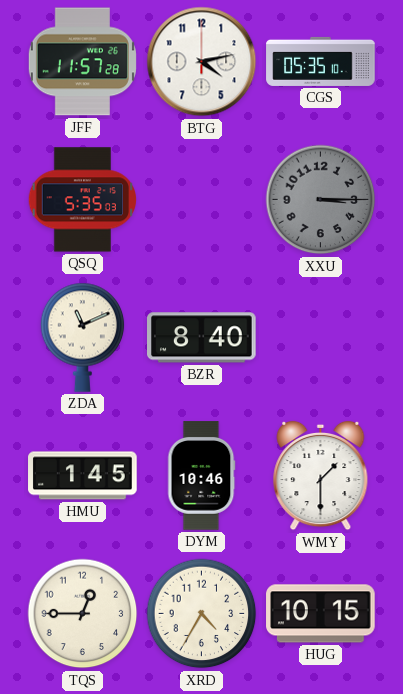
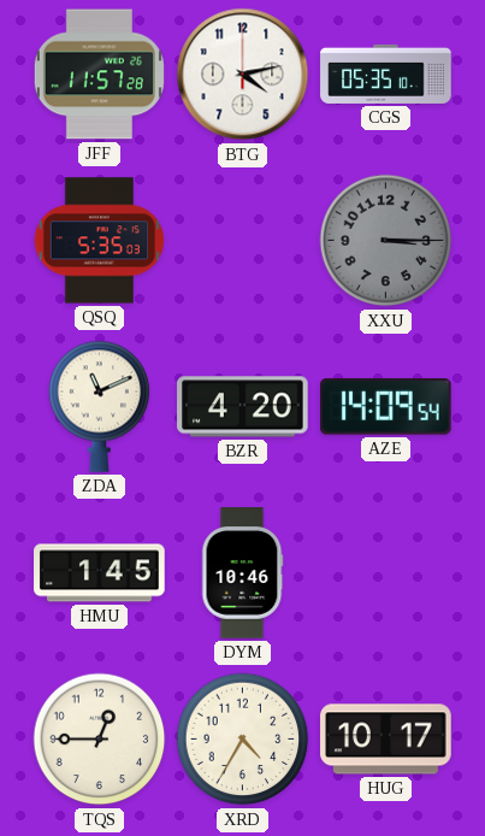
BZR: 8:40 -> 4:20 (243, 407)
AZE: none -> 14:09 (386, 407)
WMY: 1:30 -> none (321, 476)
HUG: 10:15 -> 10:17 (386, 740)
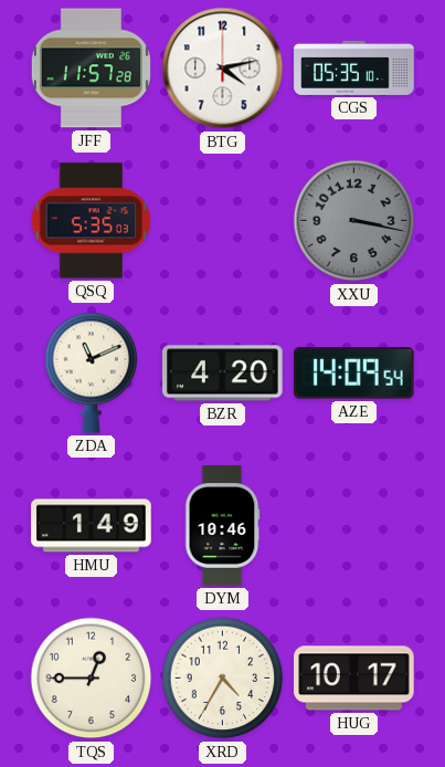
XXU: 3:15 -> 3:17 (354, 221)
HMU: 1:45 -> 1:49 (92, 526)
